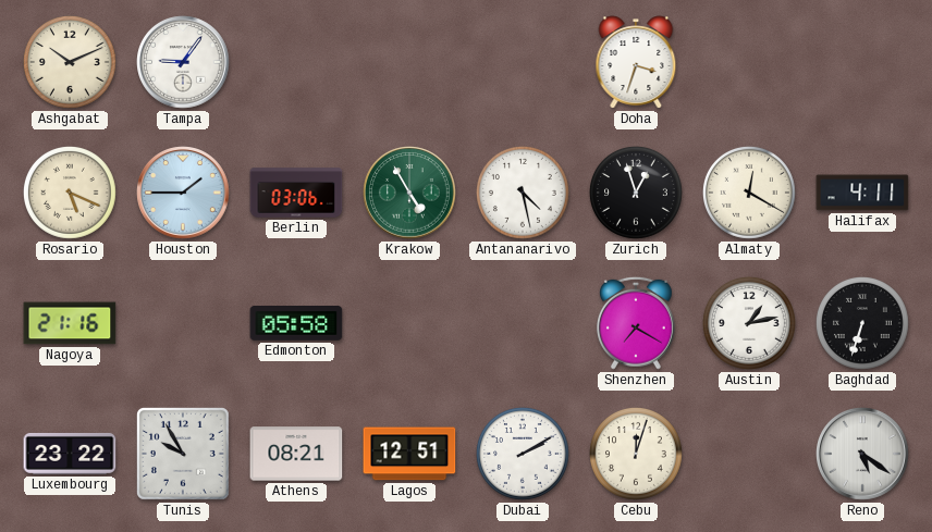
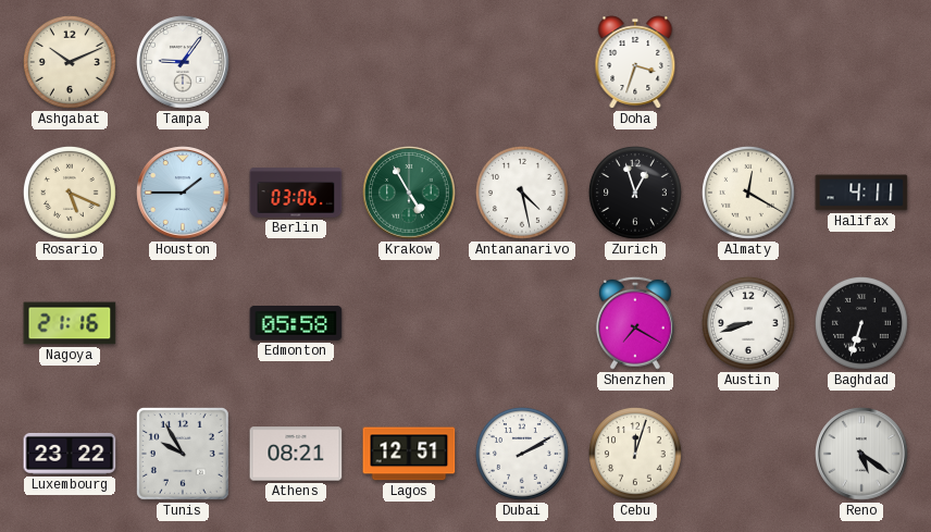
Austin: 1:13 -> 8:42 (748, 323)
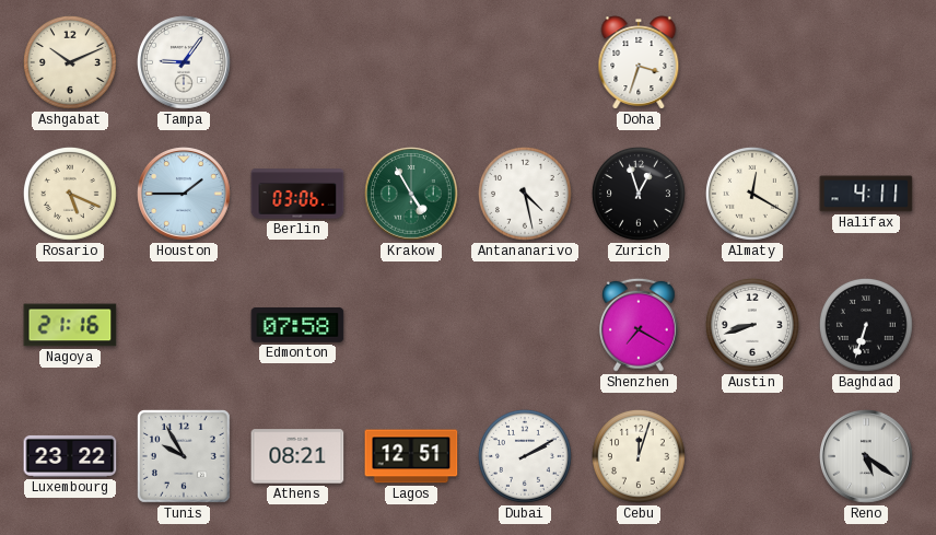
Edmonton: 05:58 -> 07:58 (297, 326)
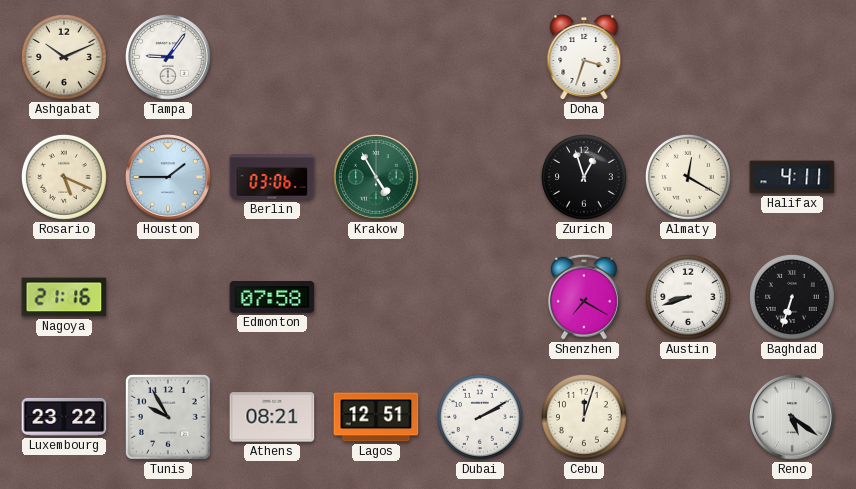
Antananarivo: 4:28 -> none (525, 194)
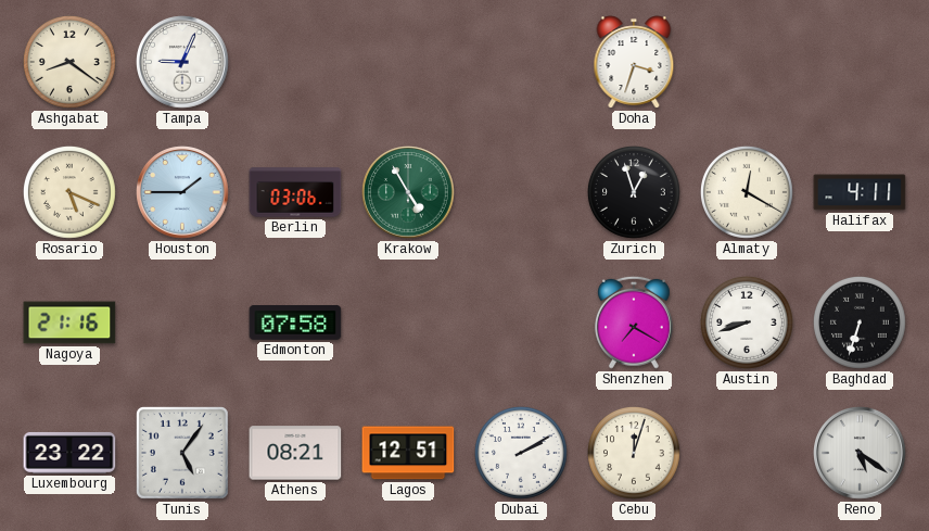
Ashgabat: 10:11 -> 8:21 (69, 62)
Tampa: 9:06 -> 9:04 (182, 62)
Tunis: 9:55 -> 5:06 (182, 453)
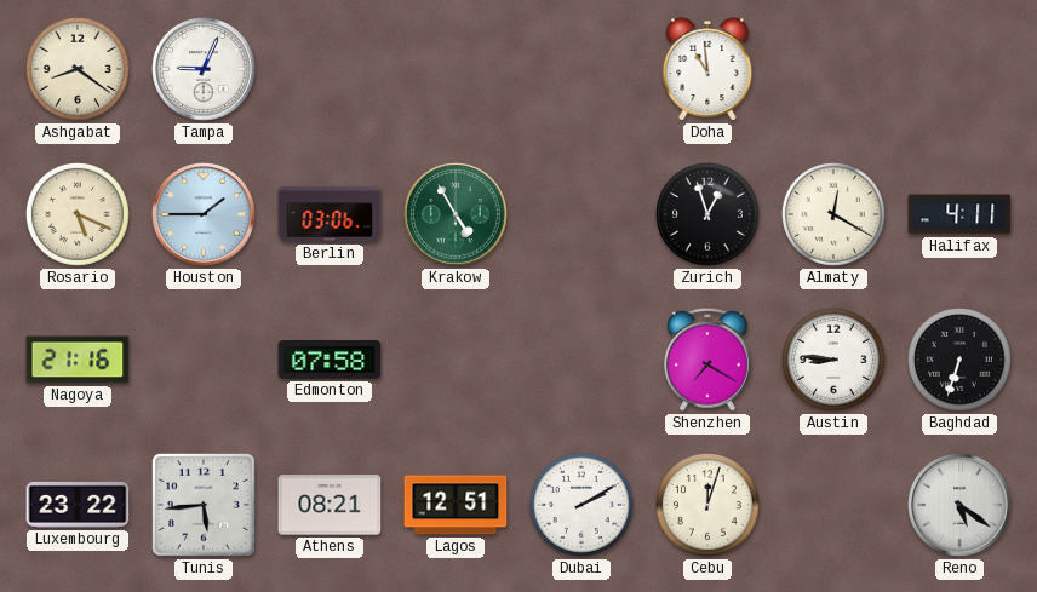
Doha: 3:33 -> 10:59 (707, 69)
Austin: 8:42 -> 8:46 (833, 360)
Tunis: 5:06 -> 5:44 (204, 505)
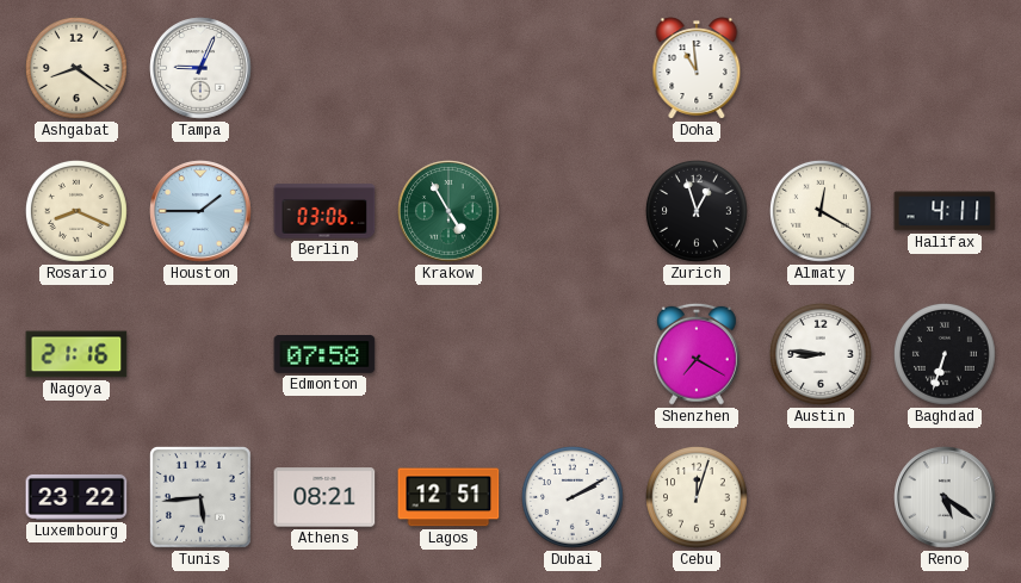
Rosario: 5:19 -> 8:19 (76, 211)
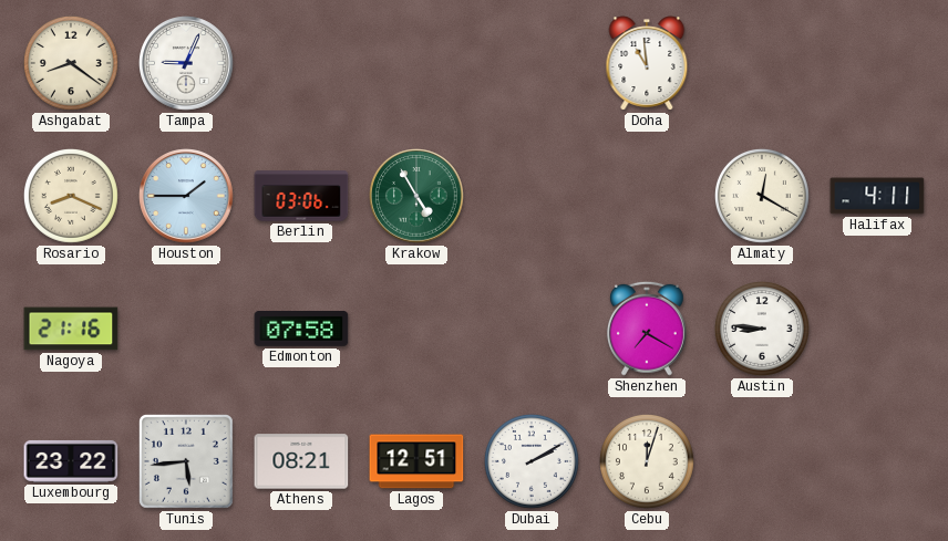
Zurich: 12:57 -> none (697, 211)
Baghdad: 6:33 -> none (945, 354)
Reno: 5:21 -> none (945, 497)
